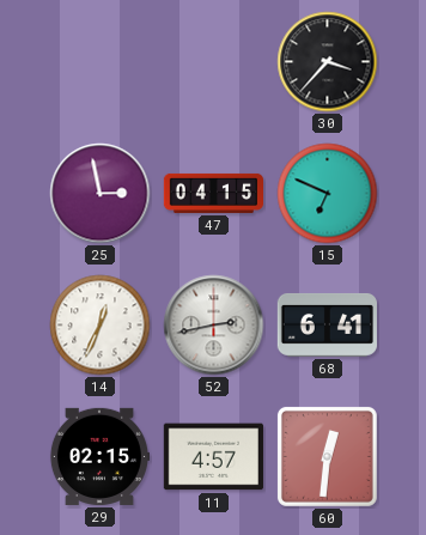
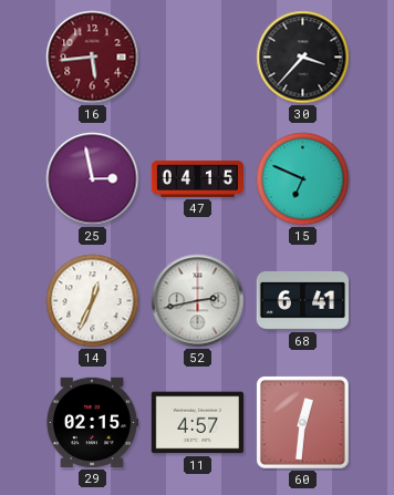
16: none -> 5:44 (93, 58)
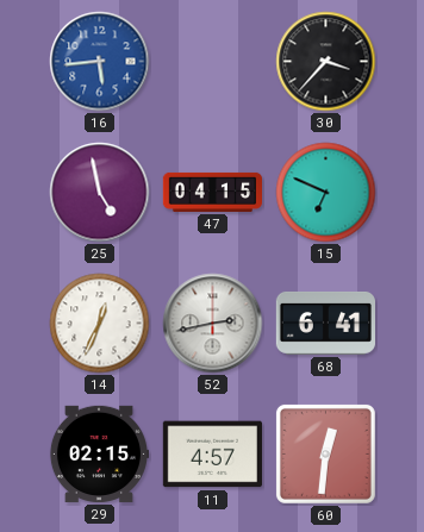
16 dial: burgundy -> blue (100, 62)
25: 2:58 -> 4:58 (100, 193)
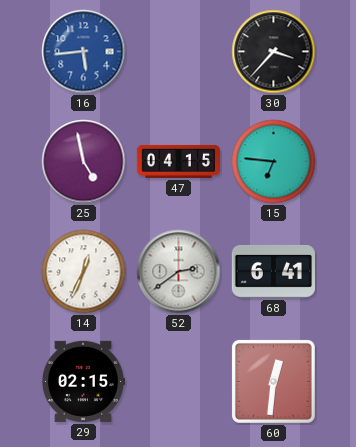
15: 6:49 -> 6:46 (274, 162)
52: 2:43 -> 2:39 (179, 272)
11: 4:57 -> none (212, 455)
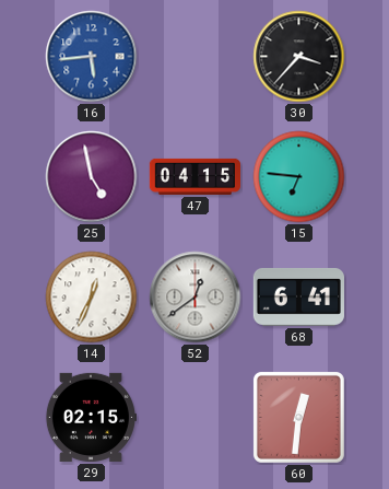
52: 2:39 -> 12:39 (196, 298)
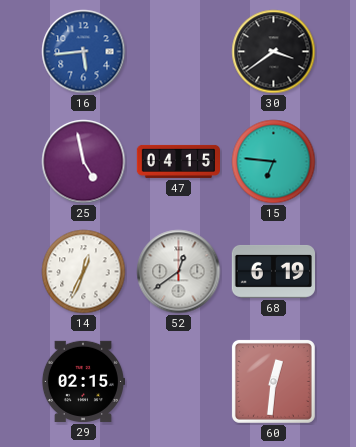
30: 3:37 -> 3:39 (274, 52)
68: 6:41 -> 6:19 (273, 271)
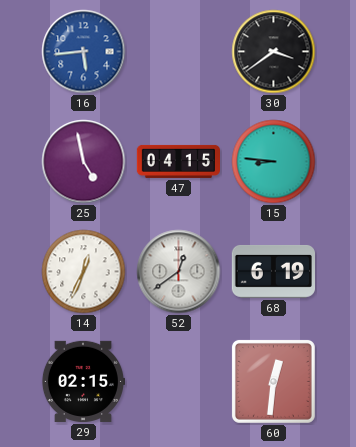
15: 6:46 -> 8:46 (274, 162)
